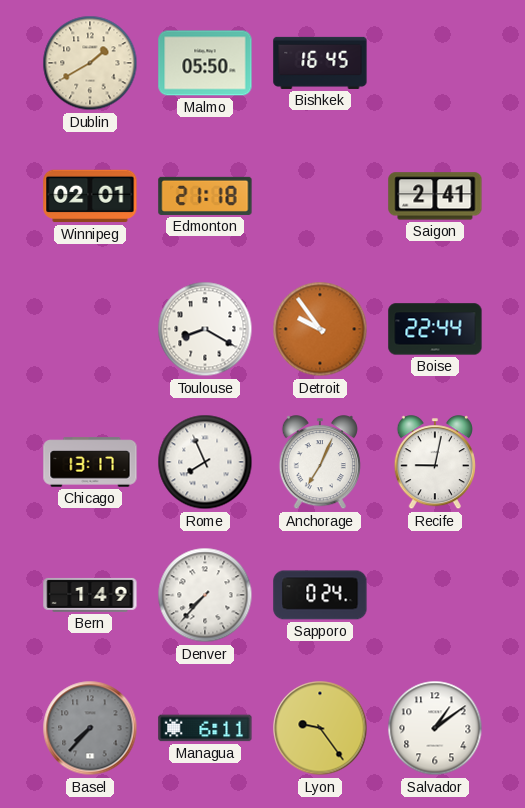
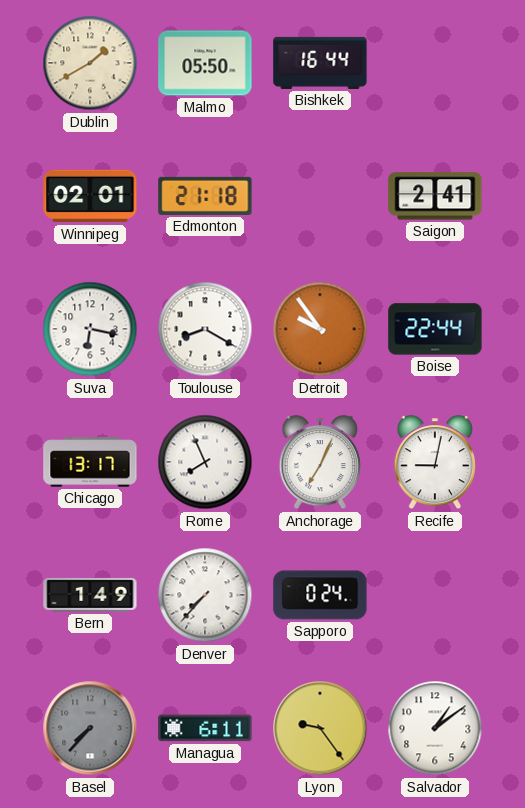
Bishkek: 16:45 -> 16:44 (320, 63)
Suva: none -> 6:17 (90, 329)
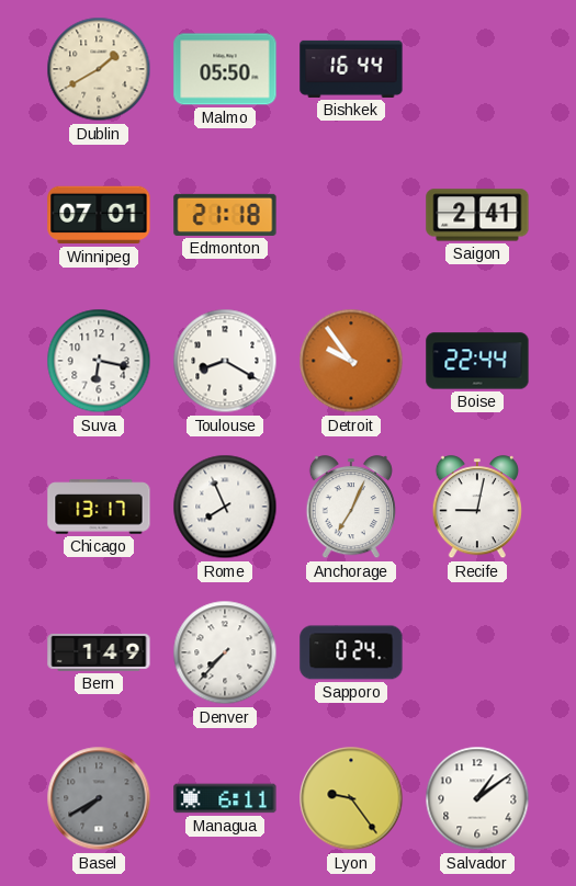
Winnipeg: 02:01 -> 07:01 (99, 215)
Basel: 7:37 -> 7:40 (99, 798)
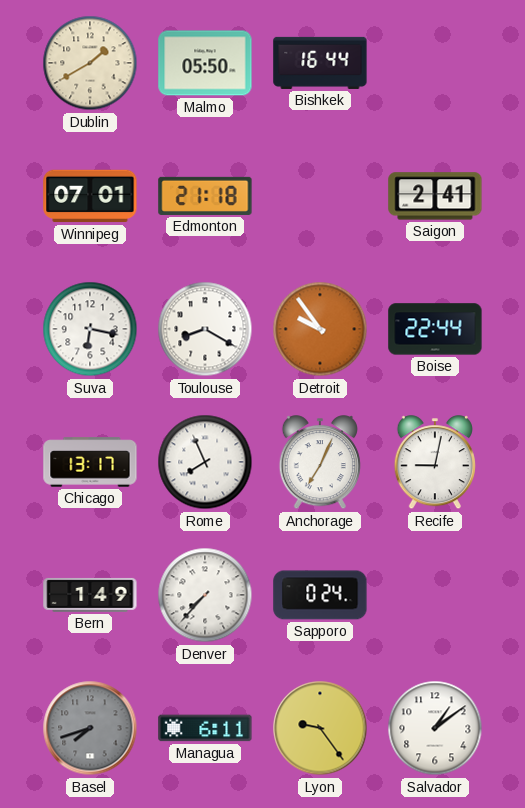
Basel: 7:40 -> 7:42 (90, 728)
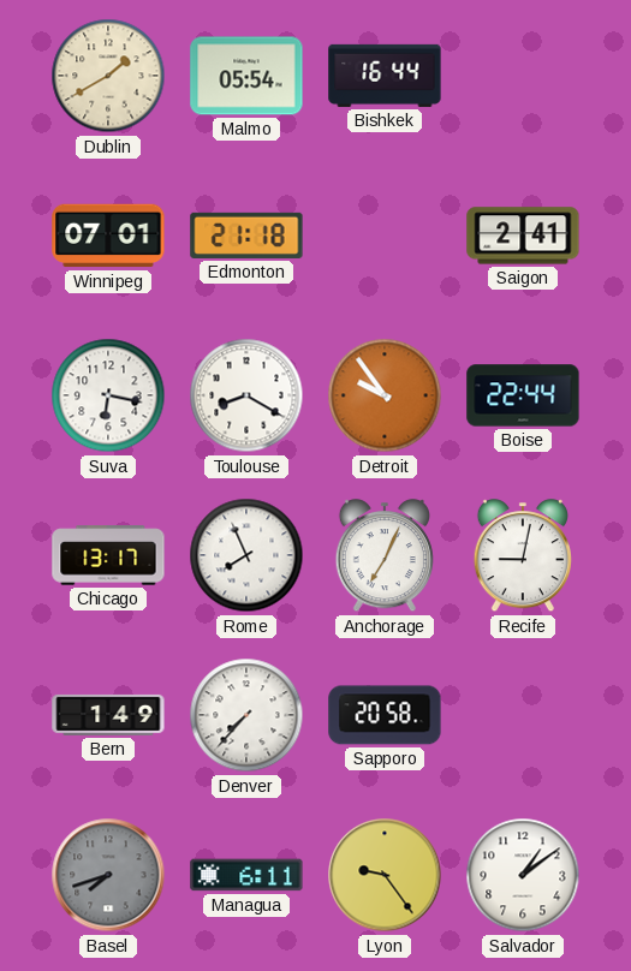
Malmo: 05:50 -> 05:54 (246, 76)
Sapporo: 0:24 -> 20:58 (385, 715)
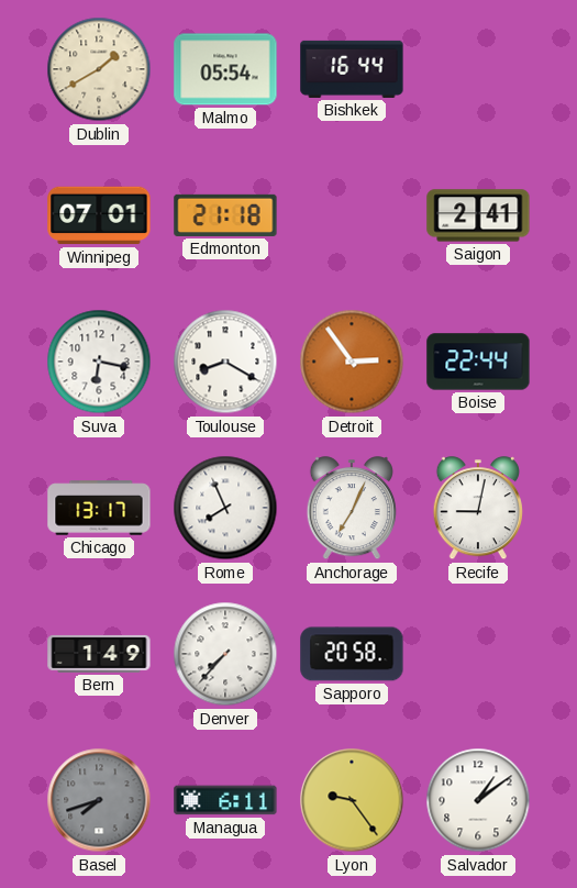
Detroit: 9:54 -> 2:54 (352, 362)
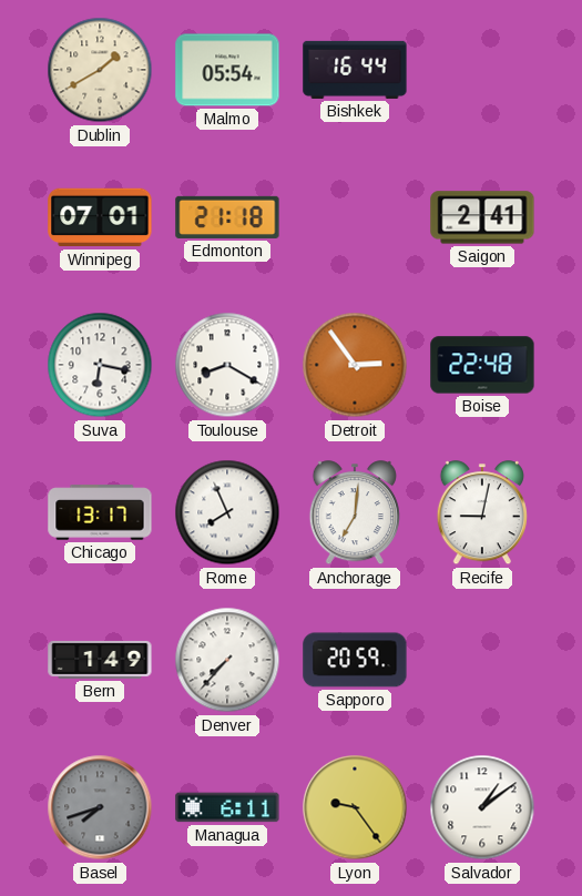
Boise: 22:44 -> 22:48 (482, 365)
Anchorage: 7:04 -> 7:01 (355, 513)
Sapporo: 20:58 -> 20:59 (355, 660)
